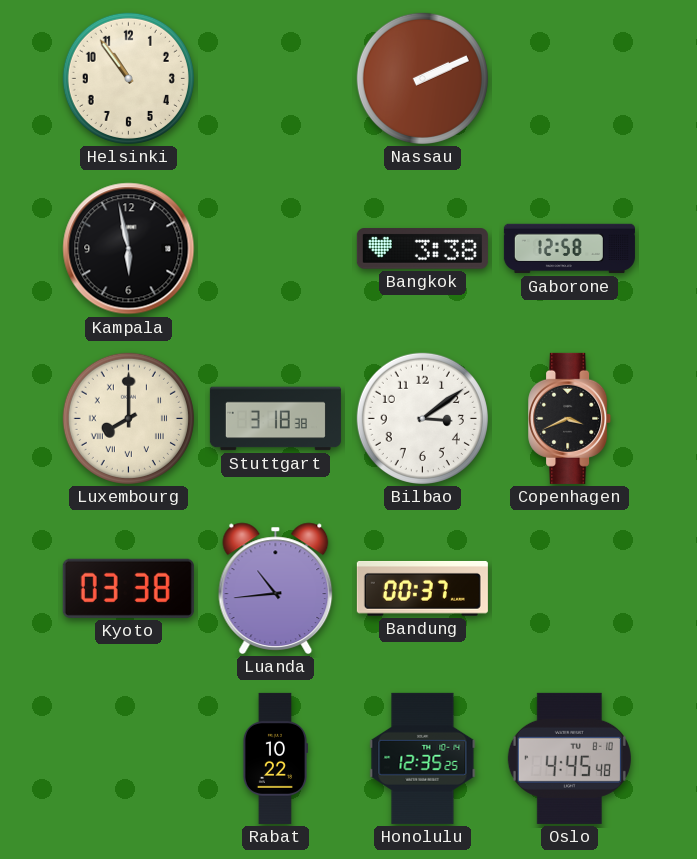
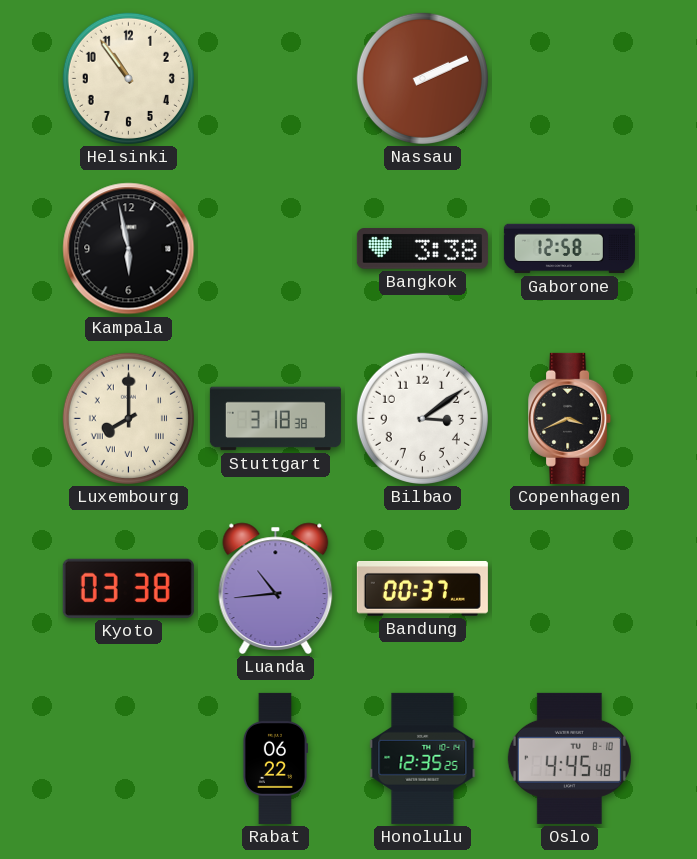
Rabat: 10:22 -> 06:22 (275, 758)
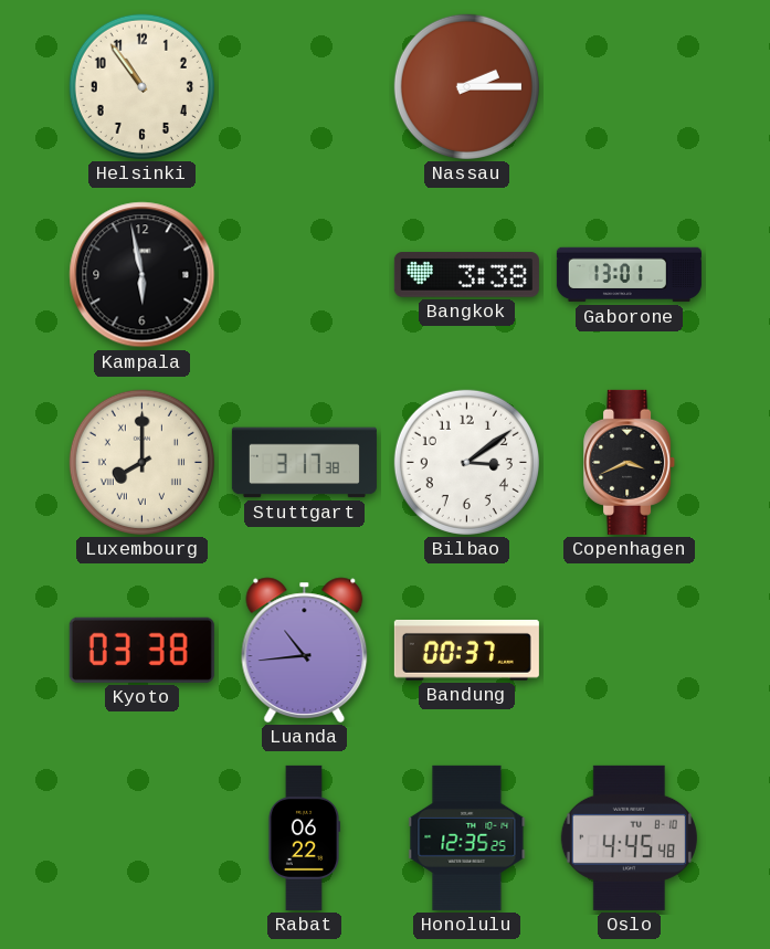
Nassau: 2:11 -> 2:15 (466, 86)
Gaborone: 12:58 -> 13:01 (629, 275)
Stuttgart: 3:18 -> 3:17 (304, 463)
